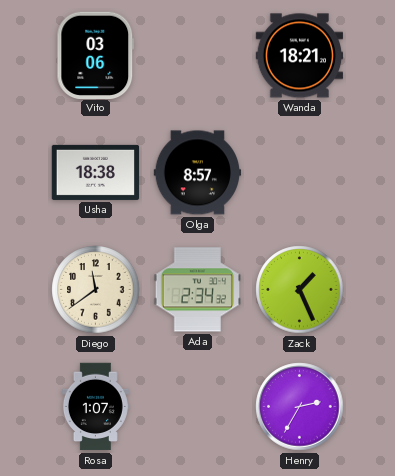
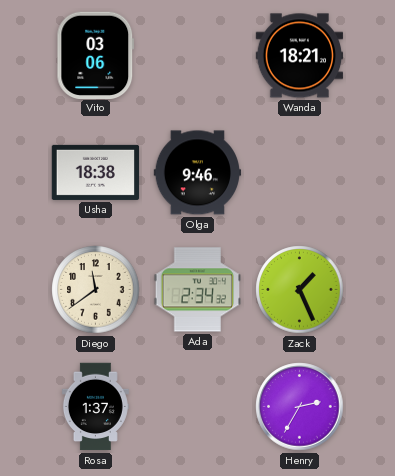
Olga: 8:57 -> 9:46 (198, 173)
Rosa: 1:07 -> 1:37 (95, 407)
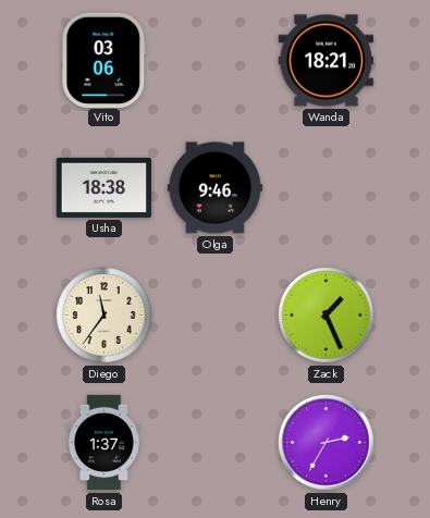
Diego: 11:39 -> 11:36 (105, 316)
Ada: 2:34 -> none (198, 290)
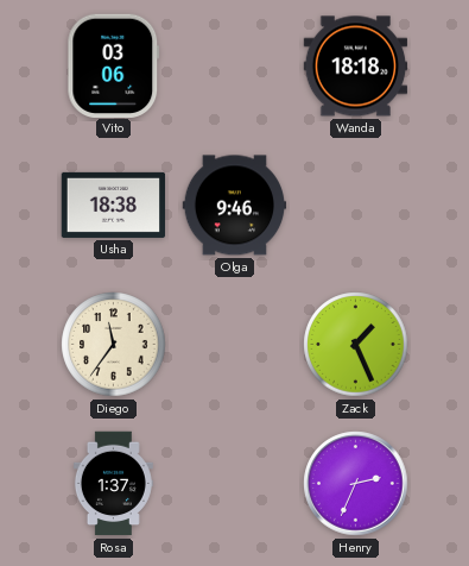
Wanda: 18:21 -> 18:18 (356, 67)
Henry: 2:35 -> 2:34 (356, 484)
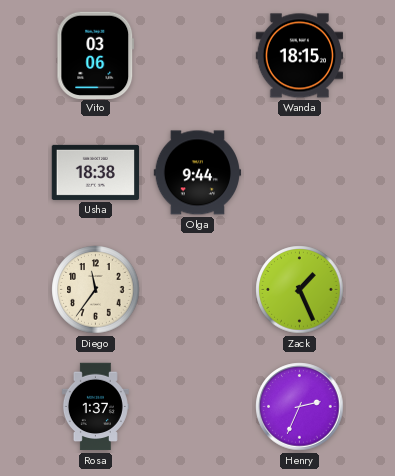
Wanda: 18:18 -> 18:15 (300, 56)
Olga: 9:46 -> 9:44 (198, 173)
